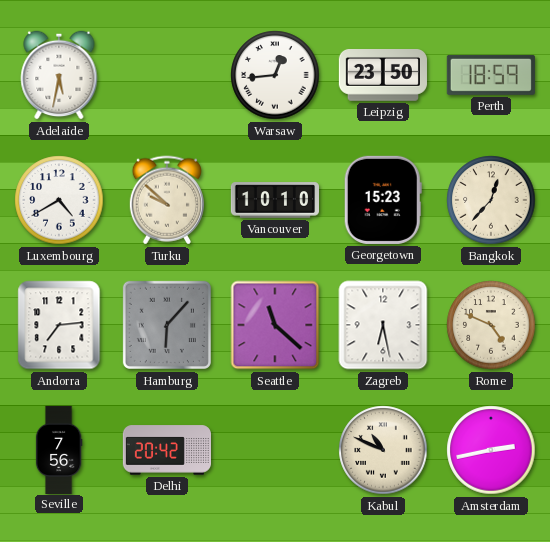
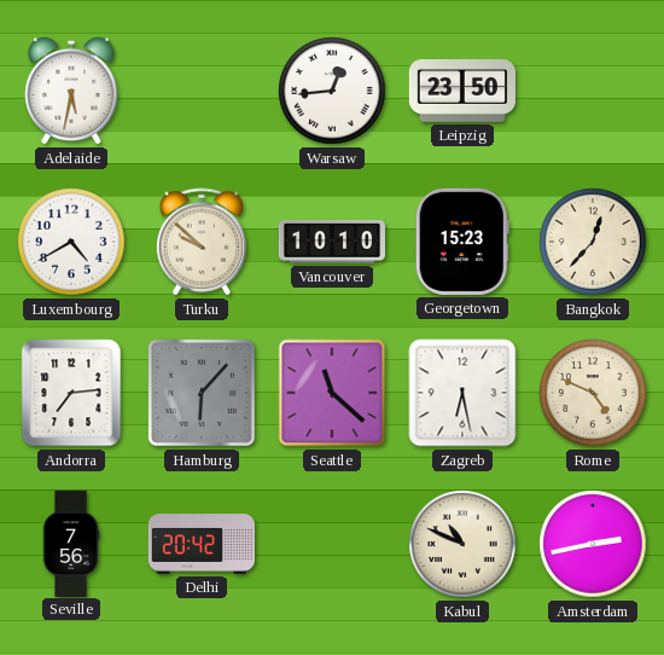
Perth: 18:59 -> none (491, 75)
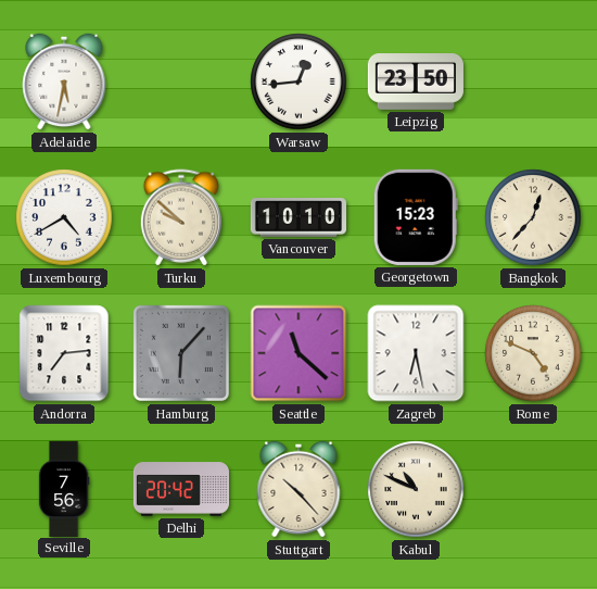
Stuttgart: none -> 10:23 (298, 489)
Amsterdam: 2:43 -> none (593, 544)
